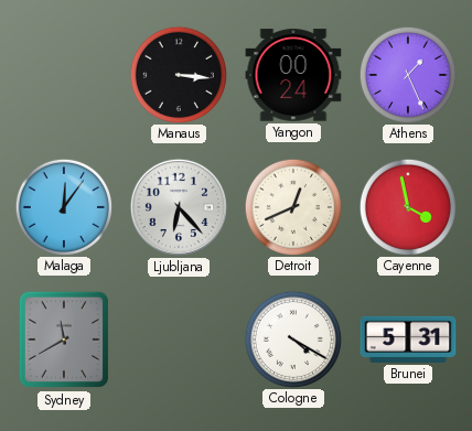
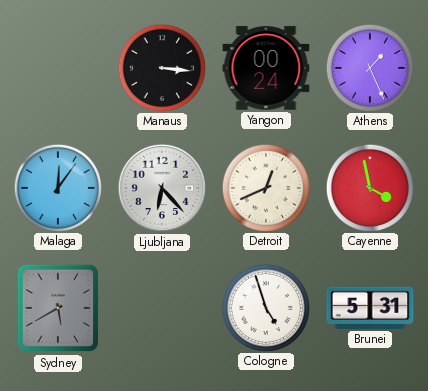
Sydney: 11:40 -> 5:40 (57, 308)
Cologne: 4:20 -> 4:57 (265, 307)
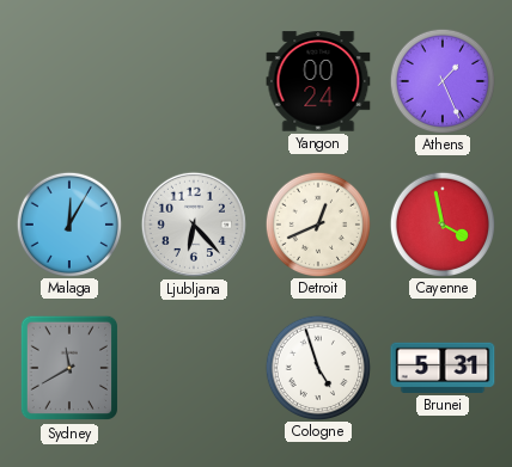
Manaus: 3:16 -> none (161, 67)
Malaga: 12:06 -> 12:05 (68, 223)
Sydney: 5:40 -> 11:40 (68, 368)
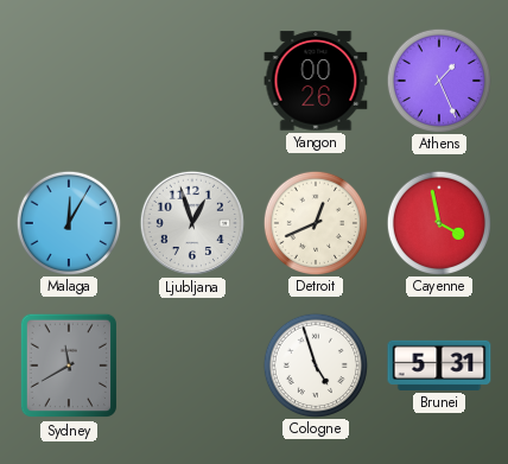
Yangon: 00:24 -> 00:26 (316, 81)
Ljubljana: 6:23 -> 12:57 (192, 223)
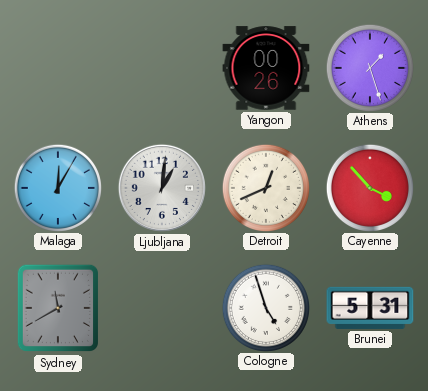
Athens: 1:26 -> 1:27 (369, 67)
Ljubljana: 12:57 -> 1:01 (162, 188)
Cayenne: 3:58 -> 3:53 (369, 187)
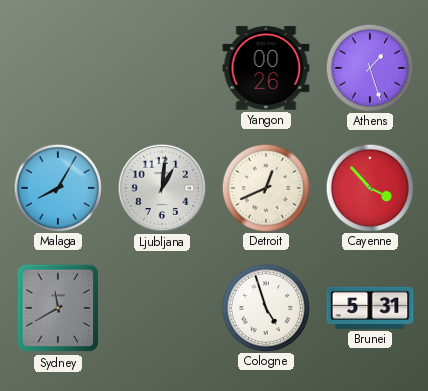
Malaga: 12:05 -> 8:05 (57, 187)
